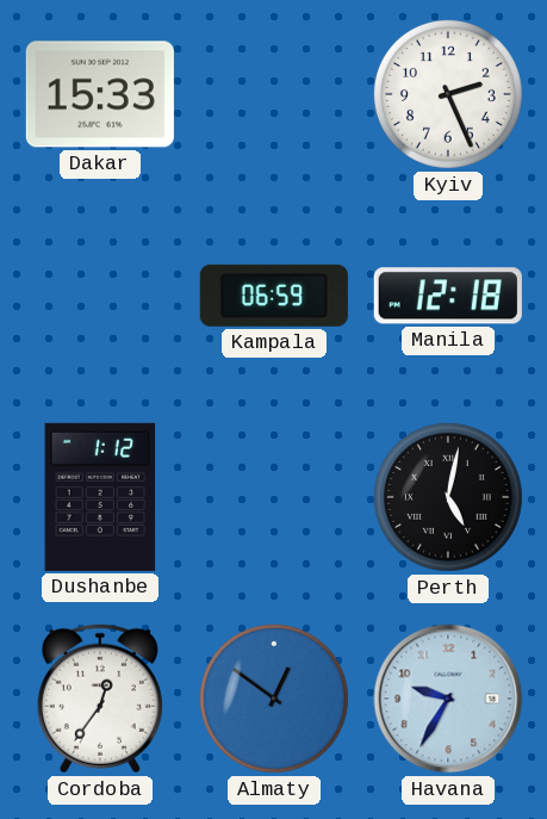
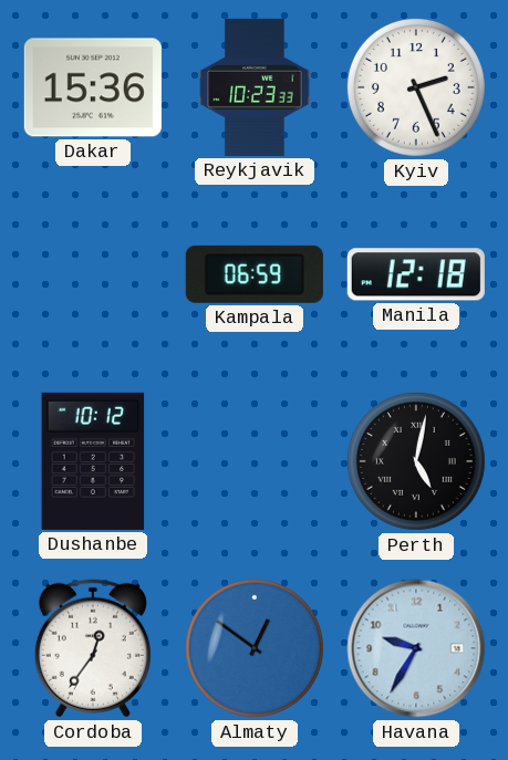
Dakar: 15:33 -> 15:36 (93, 87)
Reykjavik: none -> 10:23 (255, 87)
Dushanbe: 1:12 -> 10:12 (93, 461)
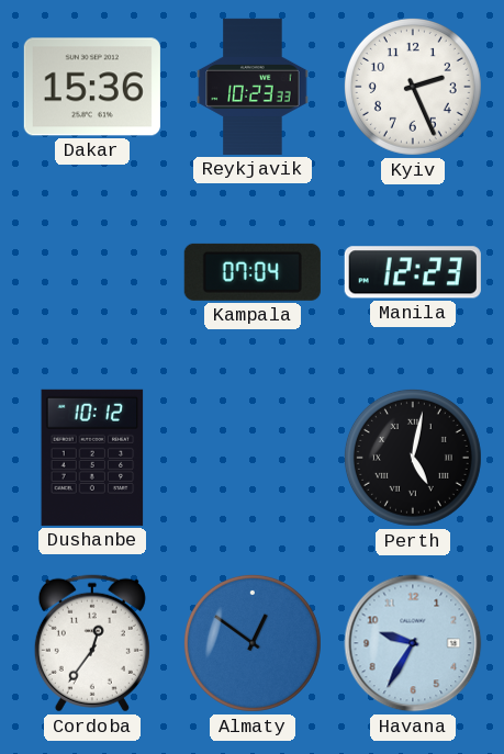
Kampala: 06:59 -> 07:04 (253, 272)
Manila: 12:18 -> 12:23 (413, 272)
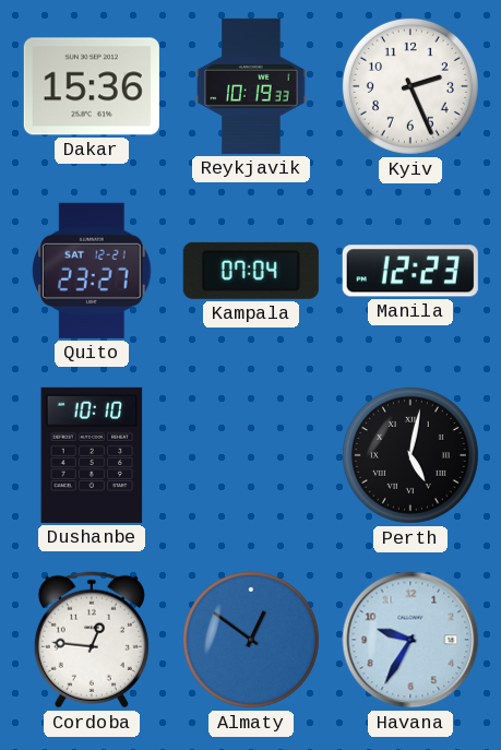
Reykjavik: 10:23 -> 10:19 (251, 86)
Quito: none -> 23:27 (92, 271)
Dushanbe: 10:12 -> 10:10 (92, 455)
Cordoba: 12:36 -> 12:46 (92, 640)
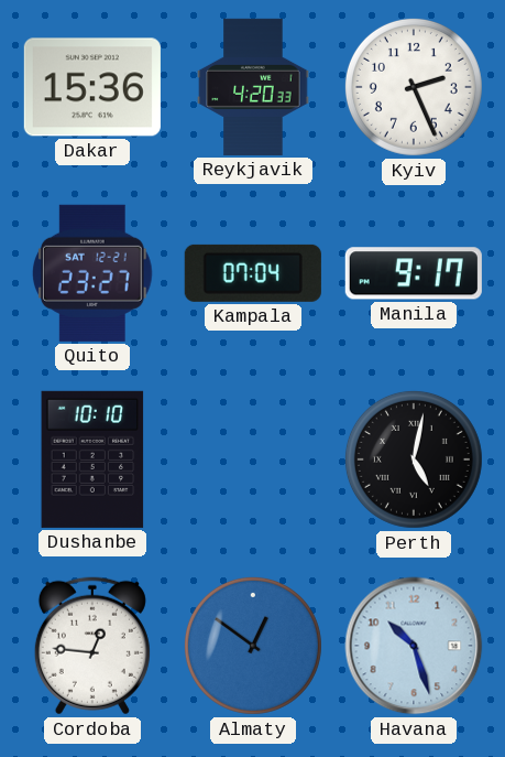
Reykjavik: 10:19 -> 4:20 (253, 87)
Manila: 12:23 -> 9:17 (414, 273)
Havana: 9:35 -> 10:27 (414, 646)
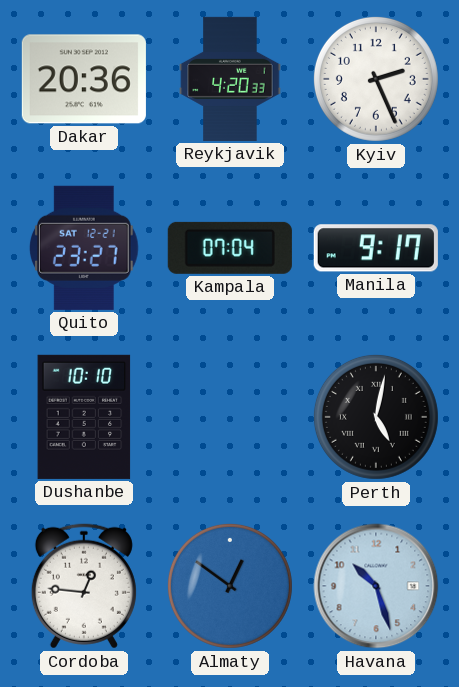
Dakar: 15:36 -> 20:36 (84, 79)
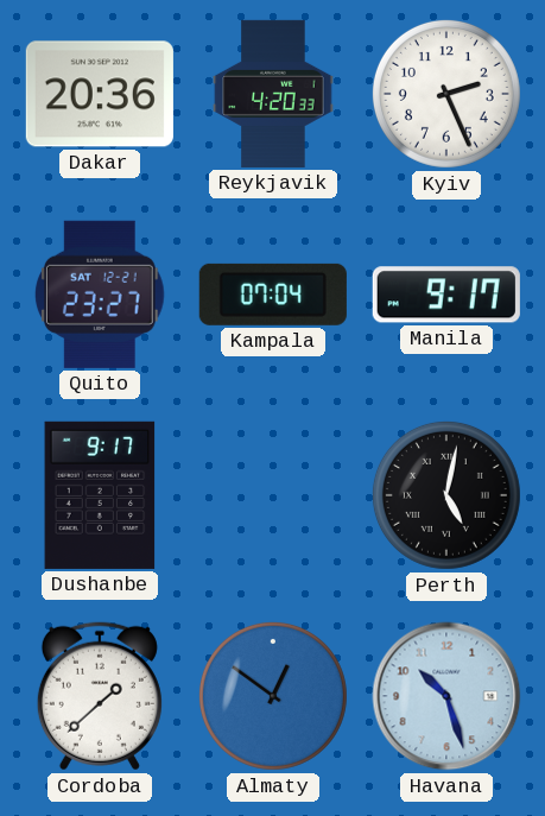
Dushanbe: 10:10 -> 9:17 (100, 495)
Cordoba: 12:46 -> 1:38 (100, 696)
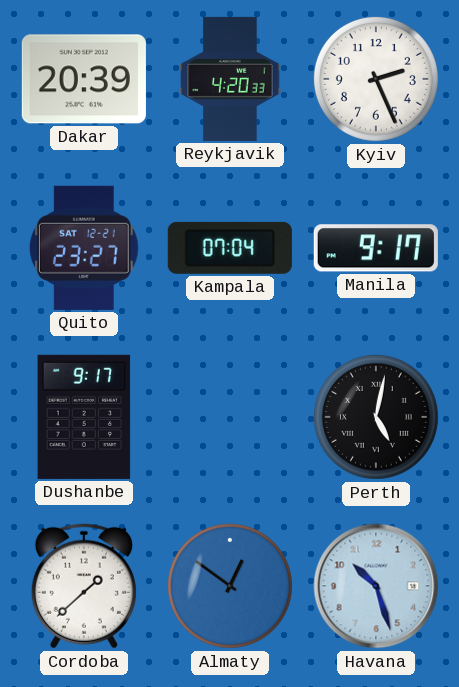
Dakar: 20:36 -> 20:39 (84, 79)
